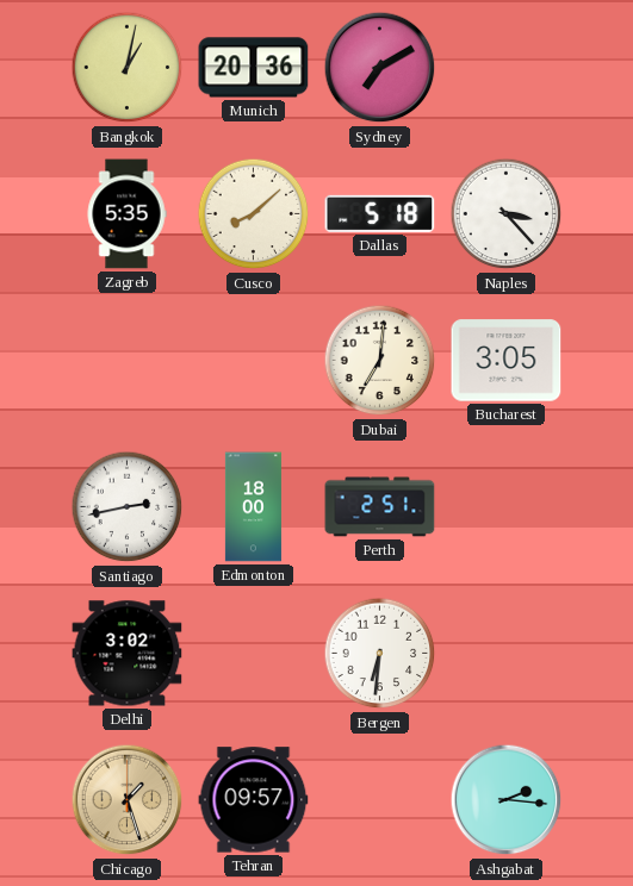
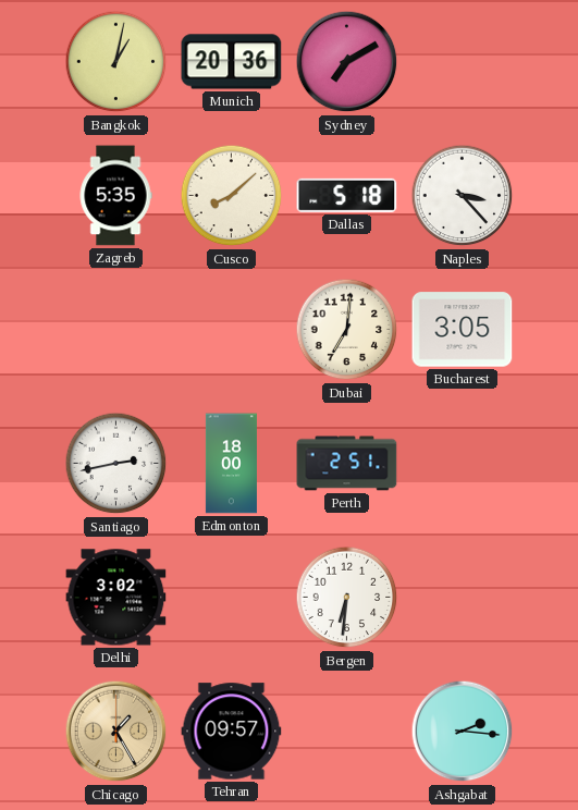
Chicago: 1:27 -> 1:25 (116, 732)
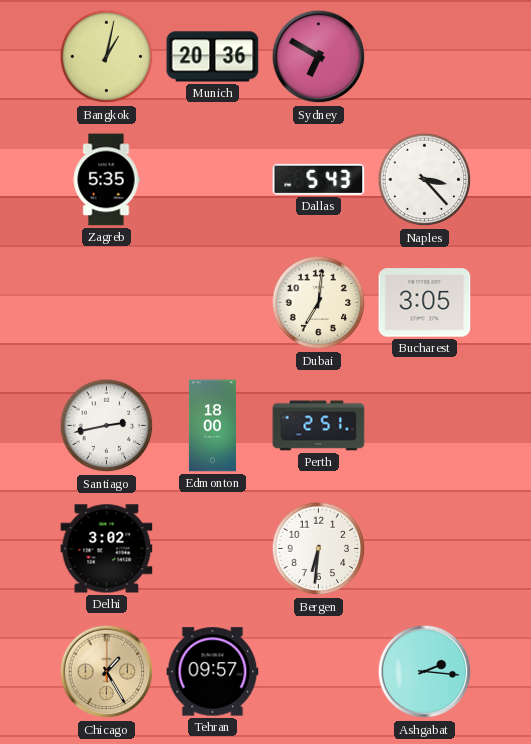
Sydney: 7:10 -> 6:50 (319, 57)
Cusco: 8:08 -> none (232, 196)
Dallas: 5:18 -> 5:43 (319, 179)
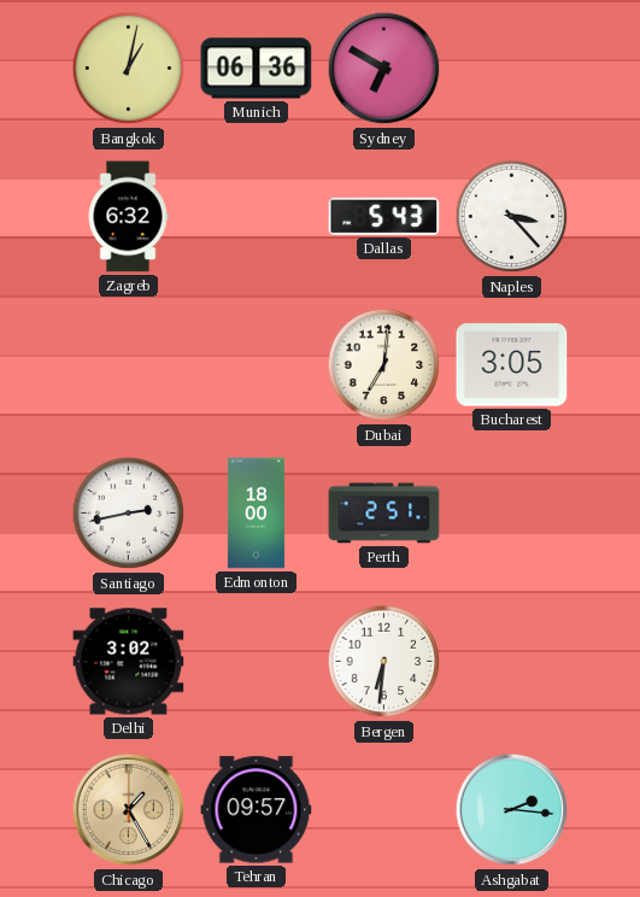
Munich: 20:36 -> 06:36 (257, 69)
Zagreb: 5:35 -> 6:32 (128, 217)
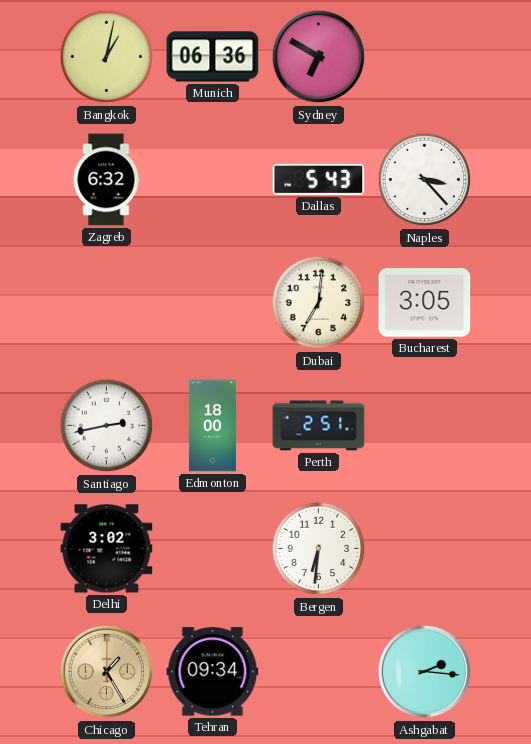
Tehran: 09:57 -> 09:34 (213, 672)
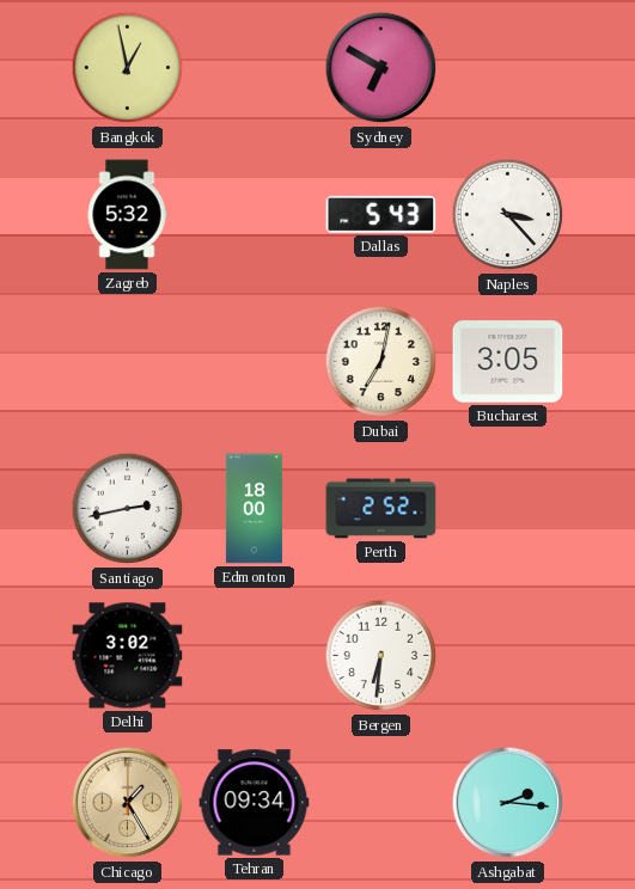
Bangkok: 1:02 -> 12:58 (128, 68)
Munich: 06:36 -> none (213, 57)
Zagreb: 6:32 -> 5:32 (127, 215)
Dubai: 7:01 -> 7:02 (381, 362)
Perth: 2:51 -> 2:52 (381, 509)
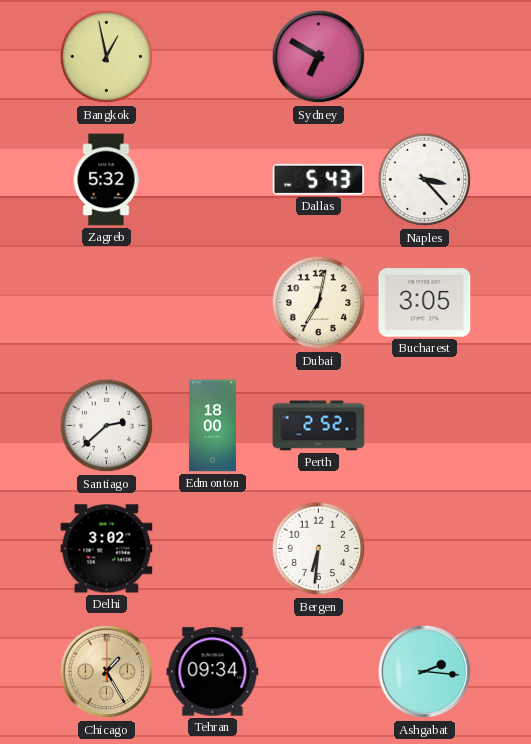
Santiago: 2:43 -> 2:38 (107, 426)
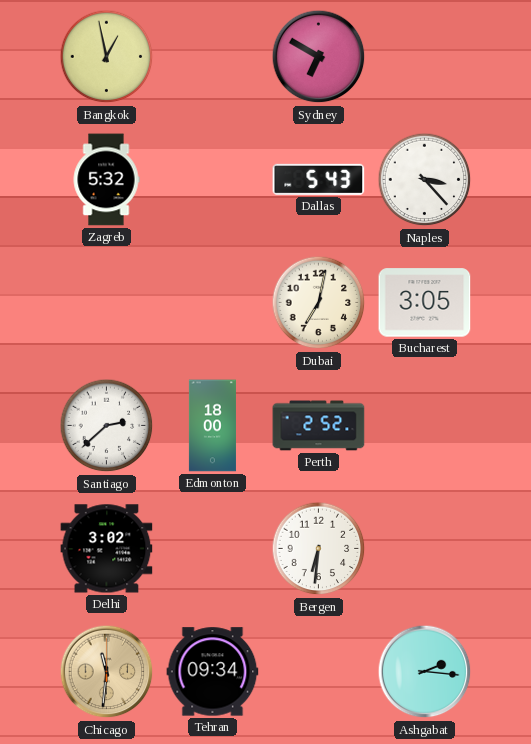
Chicago: 1:25 -> 11:31 (107, 672)
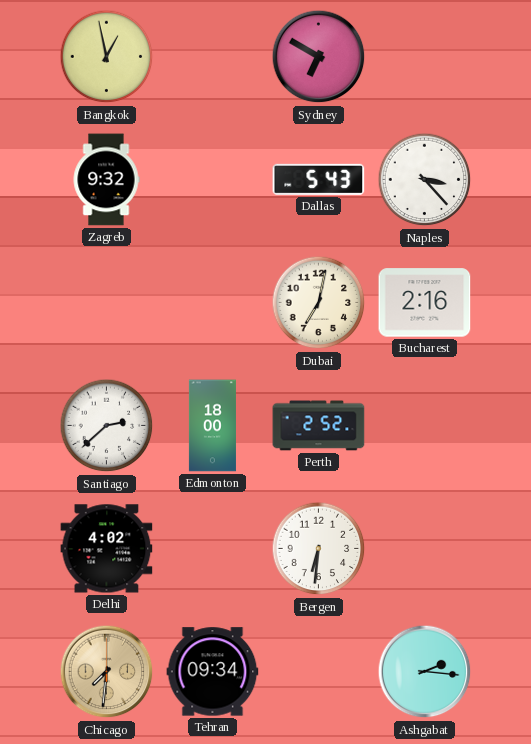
Zagreb: 5:32 -> 9:32 (106, 180)
Bucharest: 3:05 -> 2:16 (425, 303)
Delhi: 3:02 -> 4:02 (107, 549)
Chicago: 11:31 -> 7:31 (107, 672)
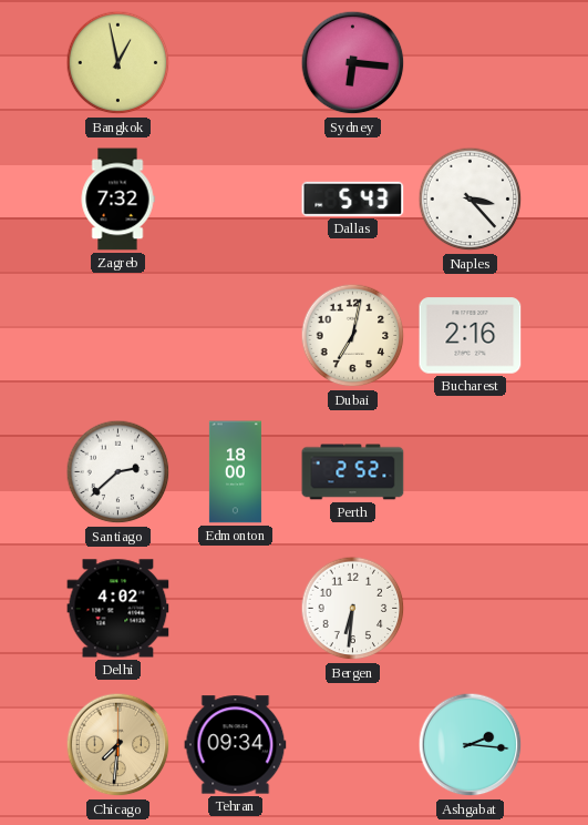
Sydney: 6:50 -> 6:16 (353, 63)
Zagreb: 9:32 -> 7:32 (117, 200)
